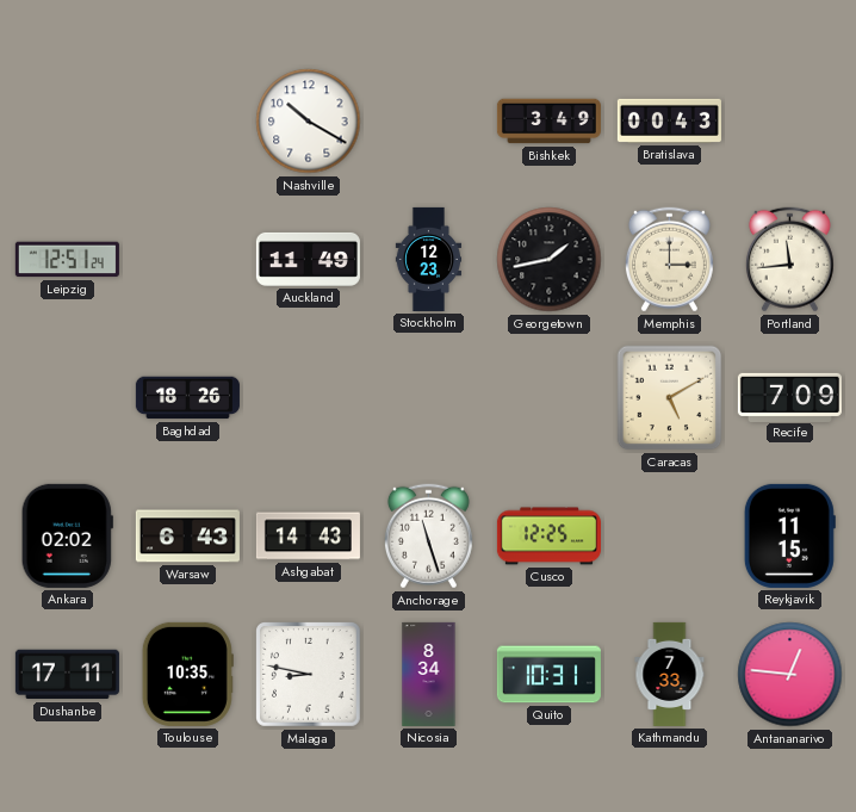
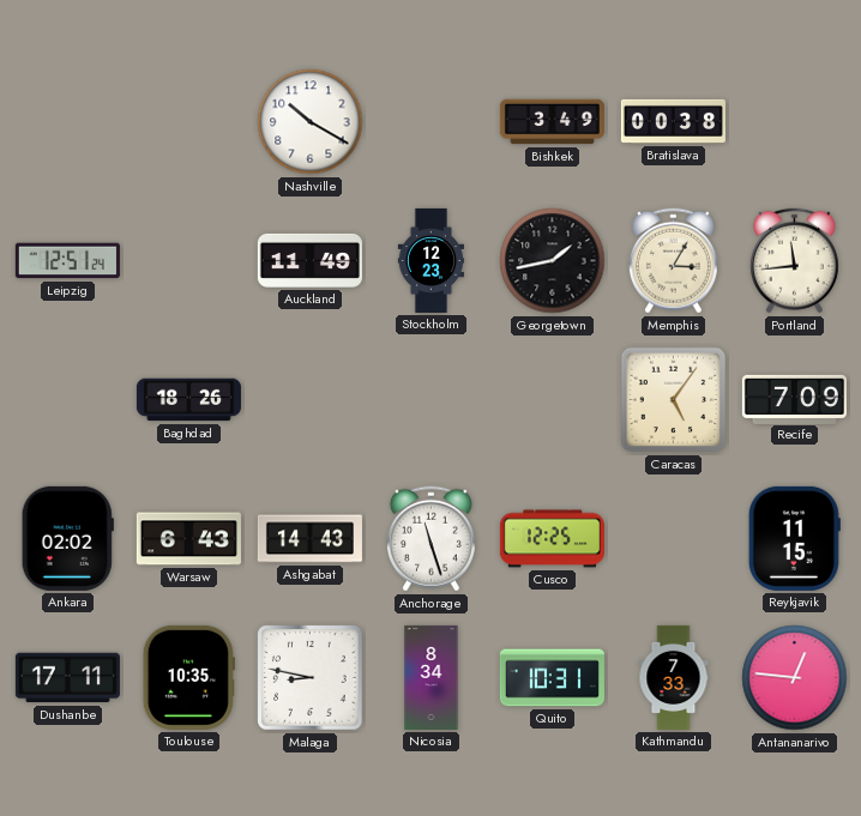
Bratislava: 00:43 -> 00:38 (673, 121)
Memphis: 3:00 -> 3:05 (673, 261)
Caracas: 5:10 -> 5:06 (674, 400)
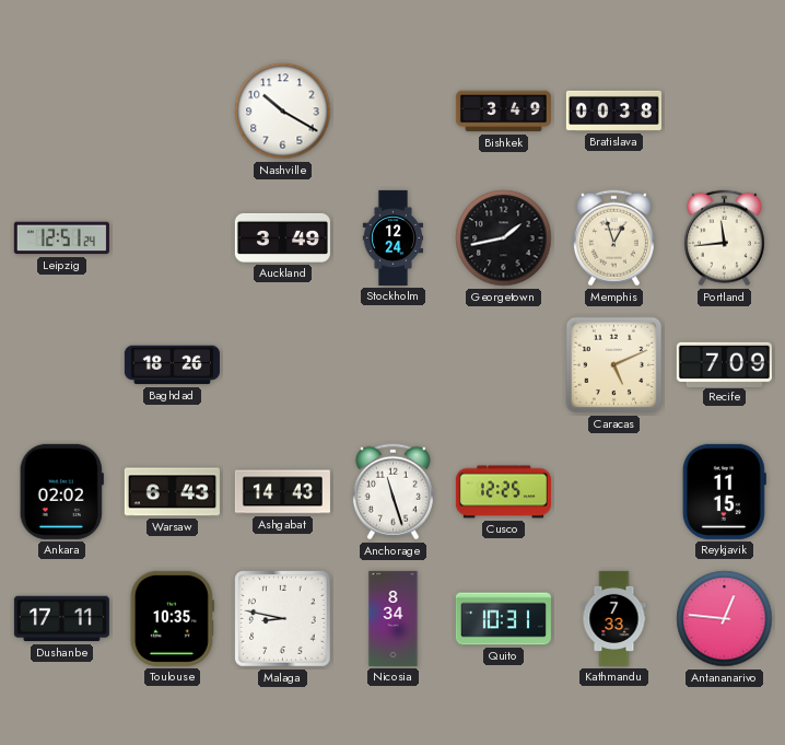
Auckland: 11:49 -> 3:49 (282, 237)
Stockholm: 12:23 -> 12:24 (394, 237)
Memphis: 3:05 -> 12:57 (613, 238)
Caracas: 5:06 -> 5:11 (614, 365)
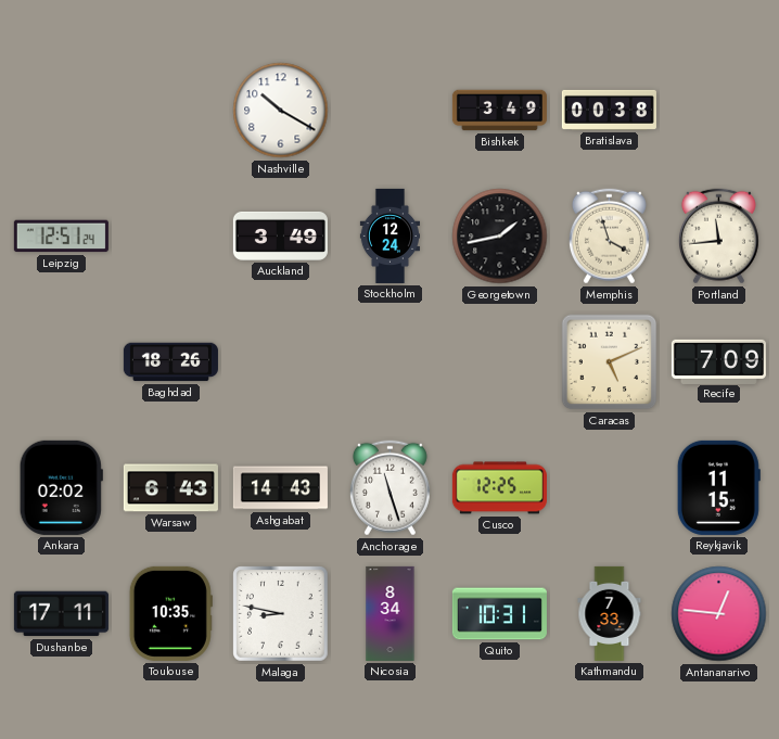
Memphis: 12:57 -> 3:57 (609, 237)
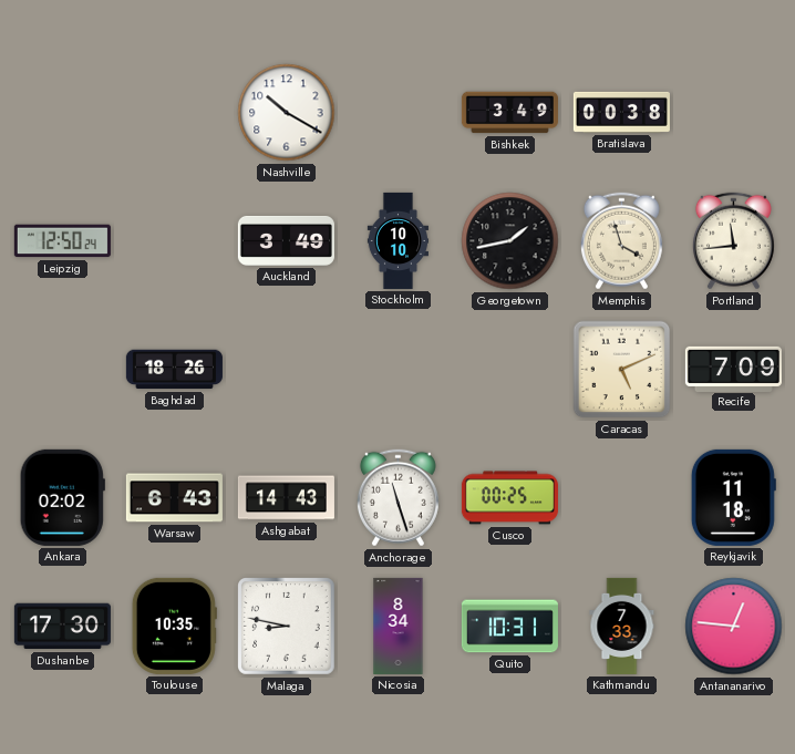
Leipzig: 12:51 -> 12:50 (62, 241)
Stockholm: 12:24 -> 10:10 (399, 240)
Cusco: 12:25 -> 00:25 (509, 498)
Reykjavik: 11:15 -> 11:18 (733, 497)
Dushanbe: 17:11 -> 17:30 (62, 627)
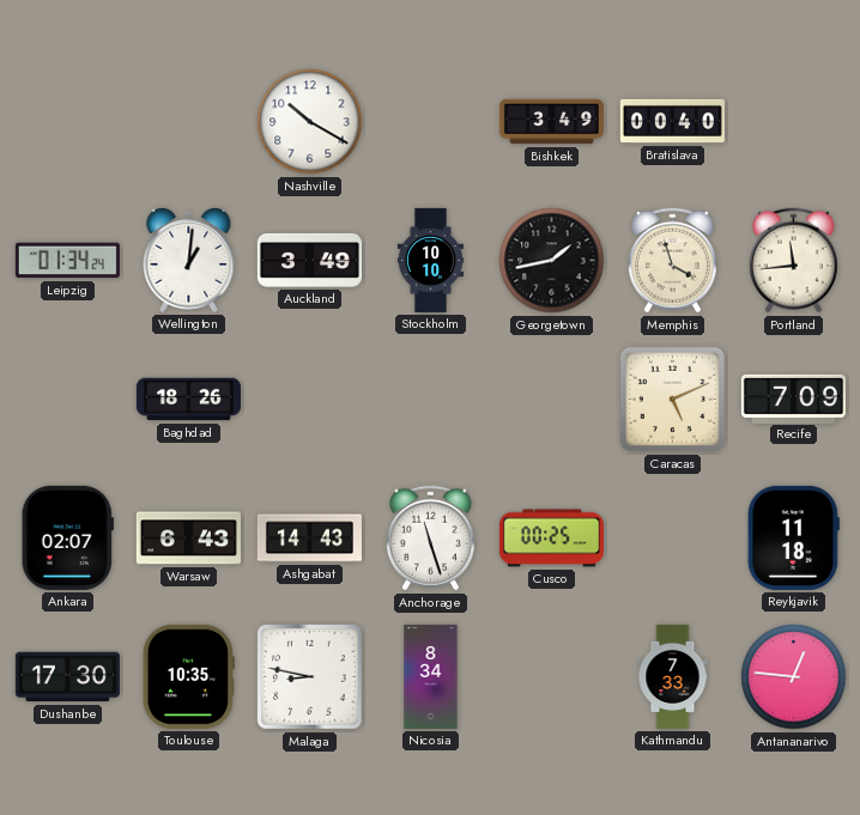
Bratislava: 00:38 -> 00:40 (672, 121)
Leipzig: 12:50 -> 01:34 (67, 261)
Wellington: none -> 1:01 (189, 260)
Ankara: 02:02 -> 02:07 (67, 537)
Quito: 10:31 -> none (509, 627)
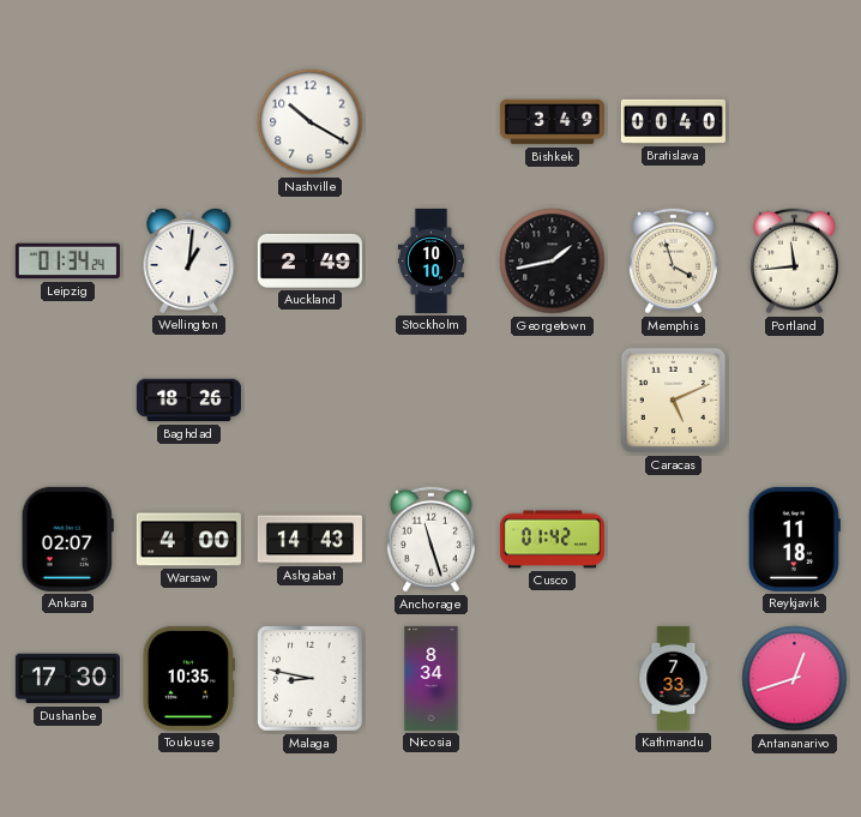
Auckland: 3:49 -> 2:49 (309, 260)
Recife: 7:09 -> none (793, 399)
Warsaw: 6:43 -> 4:00 (188, 540)
Cusco: 00:25 -> 01:42 (552, 540)
Antananarivo: 12:46 -> 12:42 (795, 679)
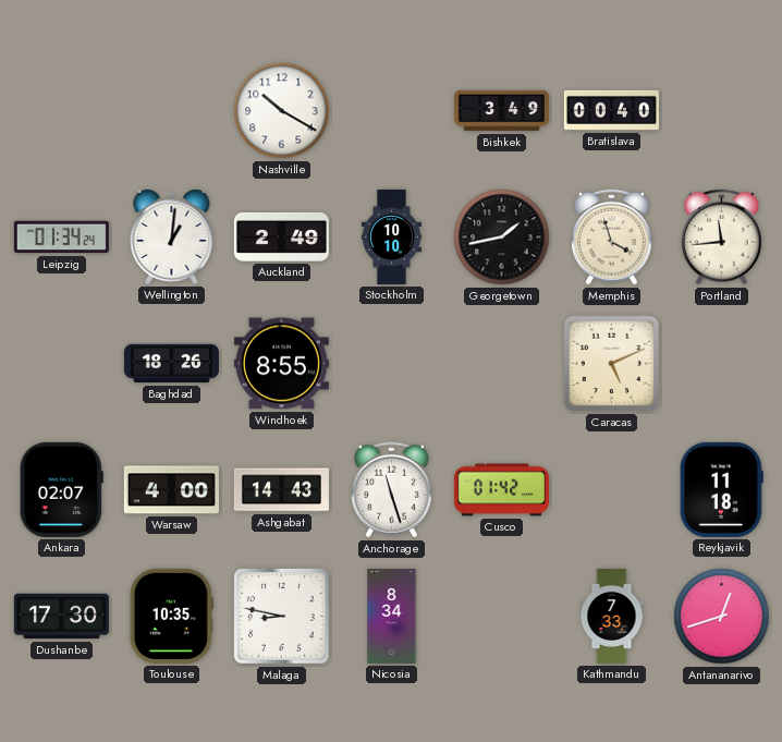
Windhoek: none -> 8:55 (281, 364)
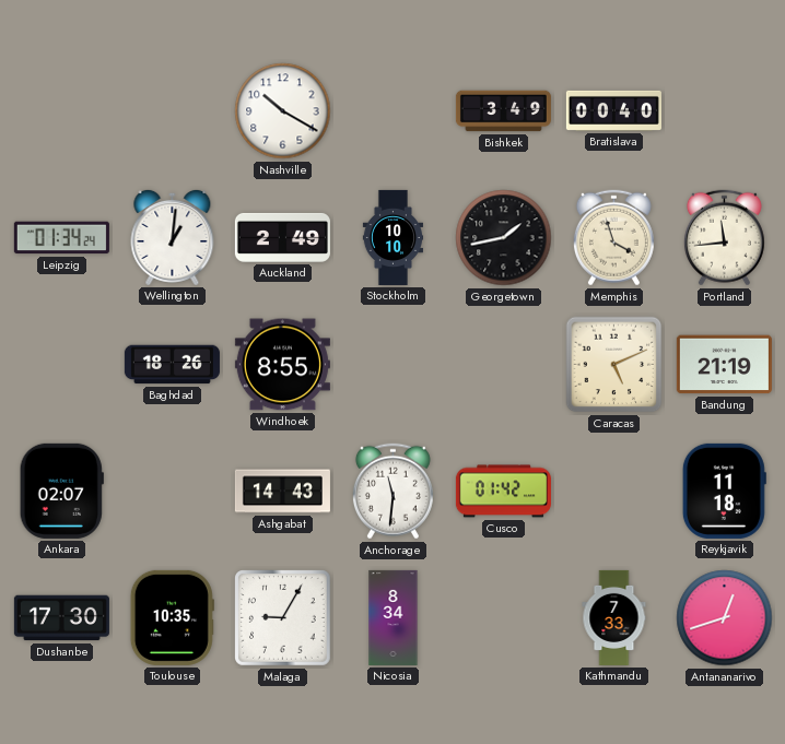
Bandung: none -> 21:19 (724, 365)
Warsaw: 4:00 -> none (171, 490)
Anchorage: 11:27 -> 11:31 (392, 492)
Malaga: 8:47 -> 9:05 (283, 618)
